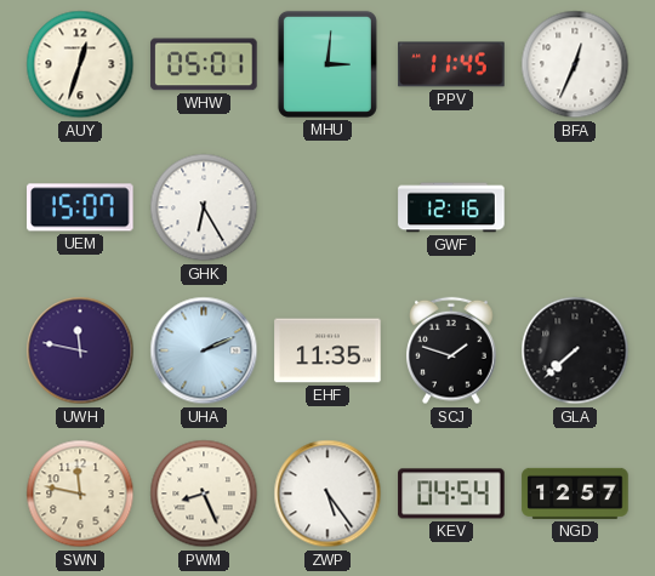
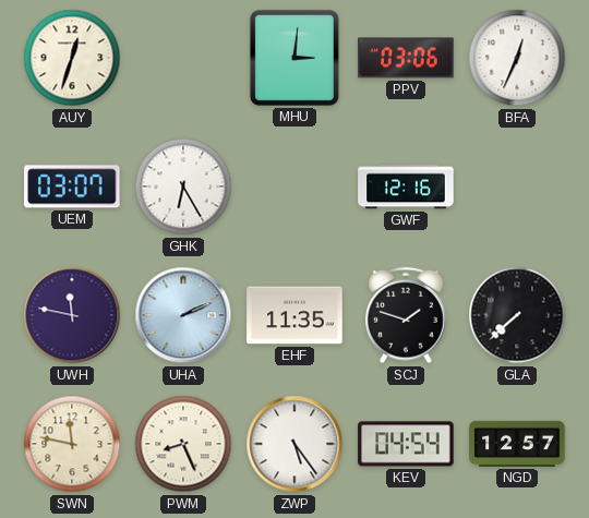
WHW: 05:01 -> none (204, 64)
PPV: 11:45 -> 03:06 (406, 58)
UEM: 15:07 -> 03:07 (72, 186)
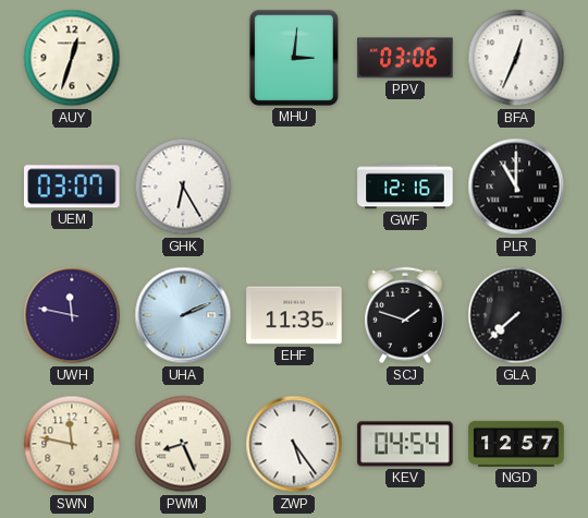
PLR: none -> 11:00 (516, 186)
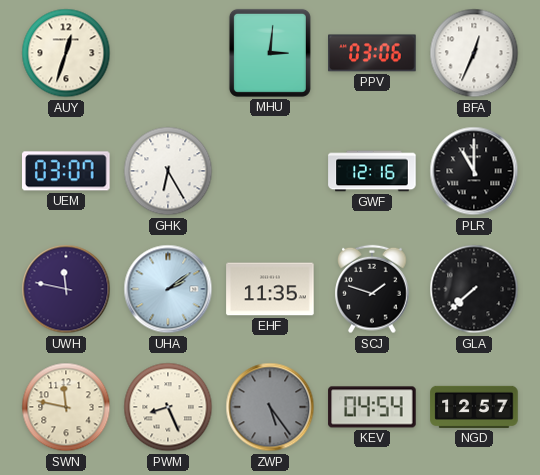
UHA: 2:11 -> 2:09 (168, 289)
ZWP dial: white -> grey (270, 407)
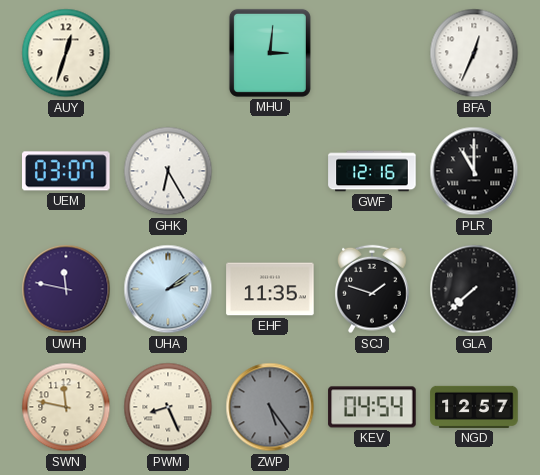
PPV: 03:06 -> none (372, 53)
